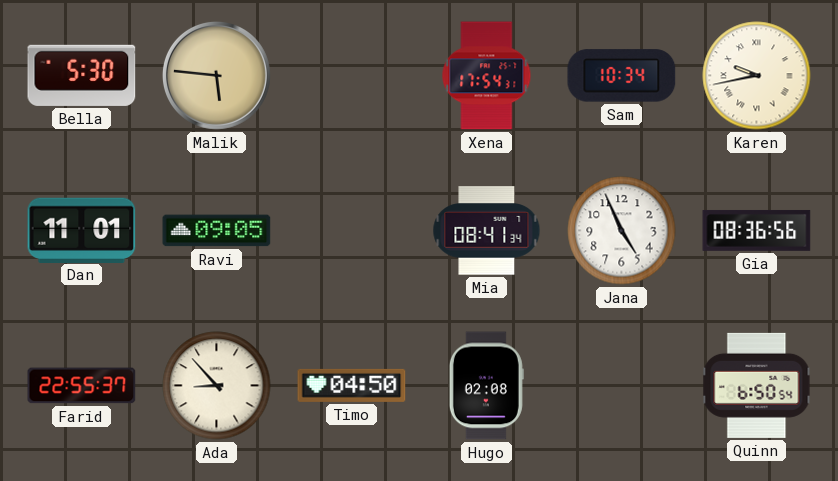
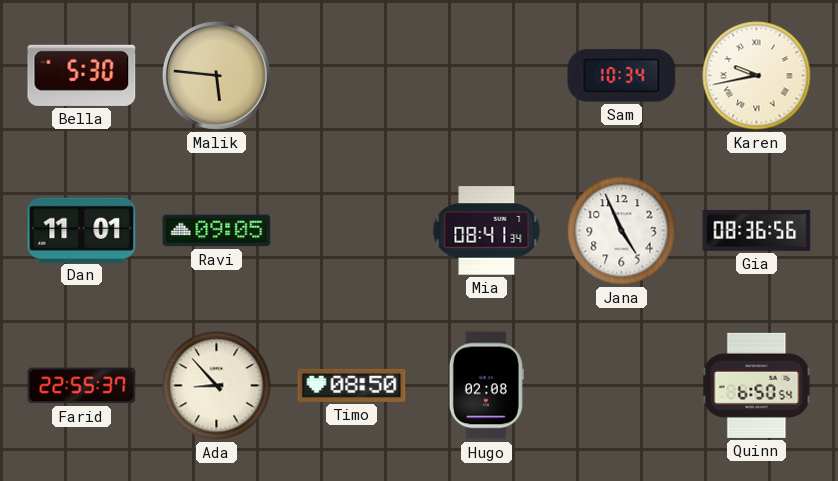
Xena: 17:54 -> none (487, 76)
Timo: 04:50 -> 08:50 (352, 385)
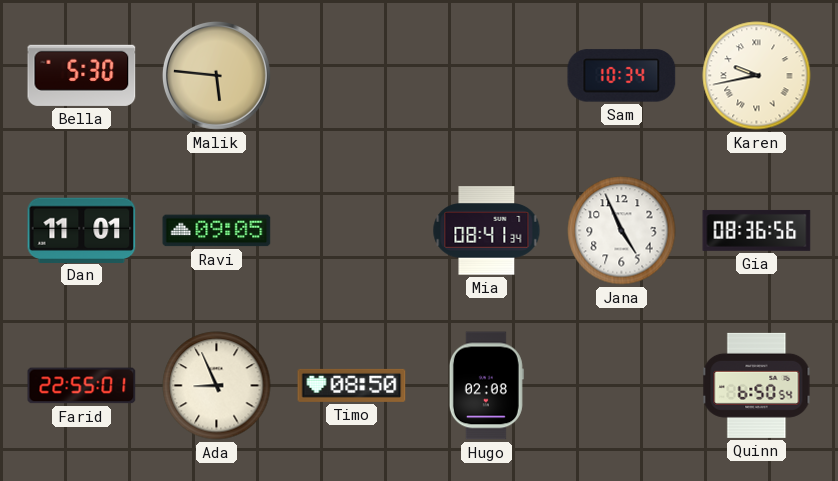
Farid: 22:55:37 -> 22:55:01 (82, 386)
Ada: 8:53 -> 8:56 (217, 386)
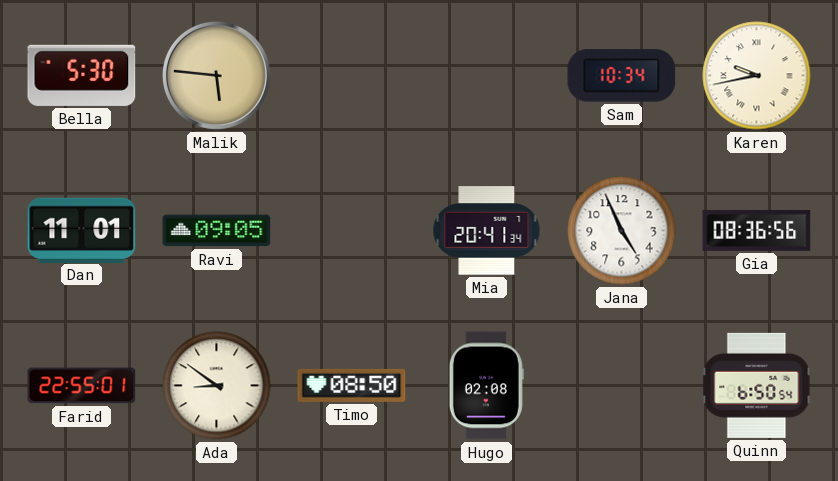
Mia: 08:41 -> 20:41 (487, 231)
Ada: 8:56 -> 8:51 (217, 386)
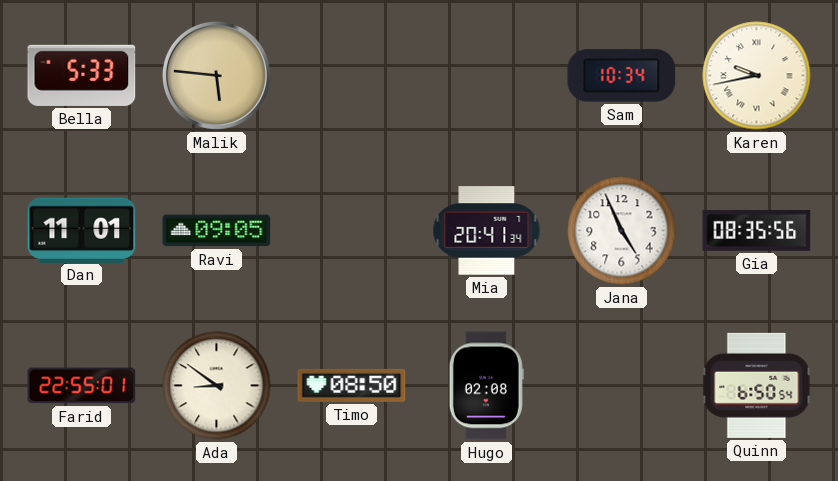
Bella: 5:30 -> 5:33 (82, 75)
Gia: 08:36 -> 08:35 (757, 230)
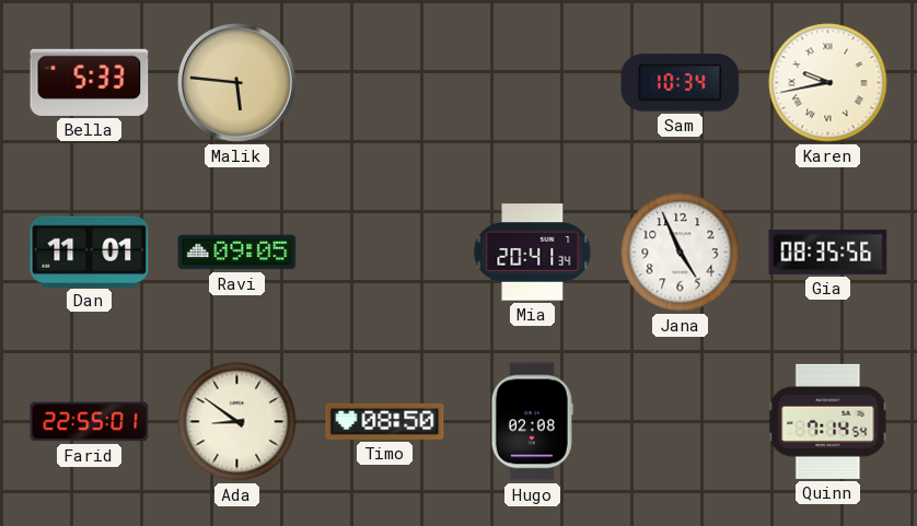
Quinn: 6:50 -> 7:14 (828, 421)
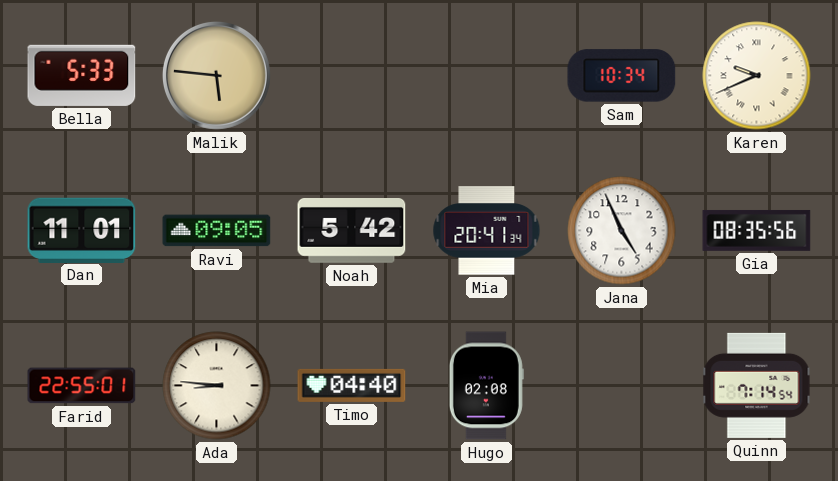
Karen: 9:43 -> 9:41 (757, 76)
Noah: none -> 5:42 (352, 231)
Ada: 8:51 -> 8:46 (217, 386)
Timo: 08:50 -> 04:40 (352, 385)
